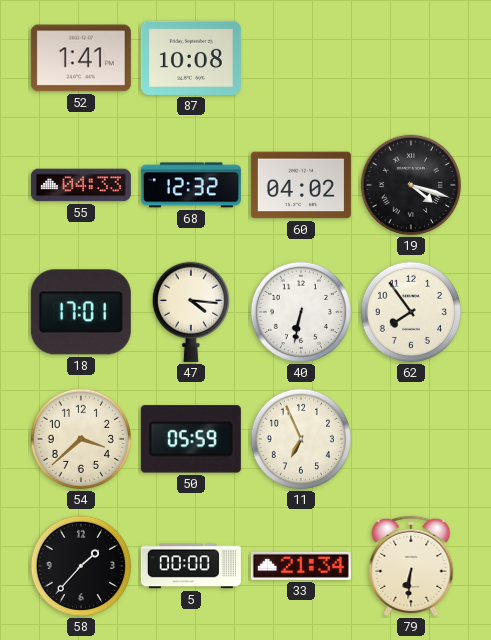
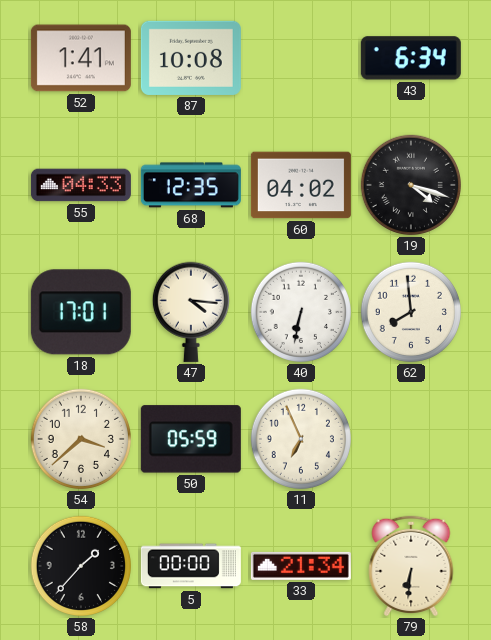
43: none -> 6:34 (411, 58)
68: 12:32 -> 12:35 (191, 185)
62: 7:54 -> 7:59 (411, 312)
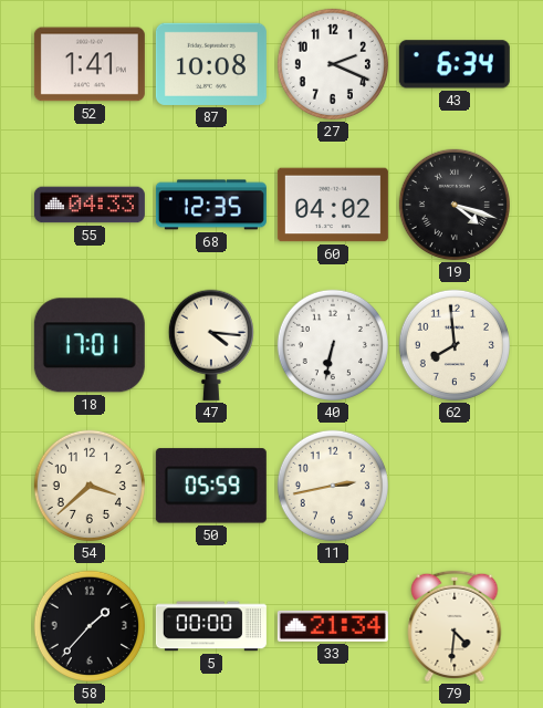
27: none -> 2:19 (333, 64)
11: 6:56 -> 2:43 (333, 486)
79: 6:31 -> 4:31 (455, 626)
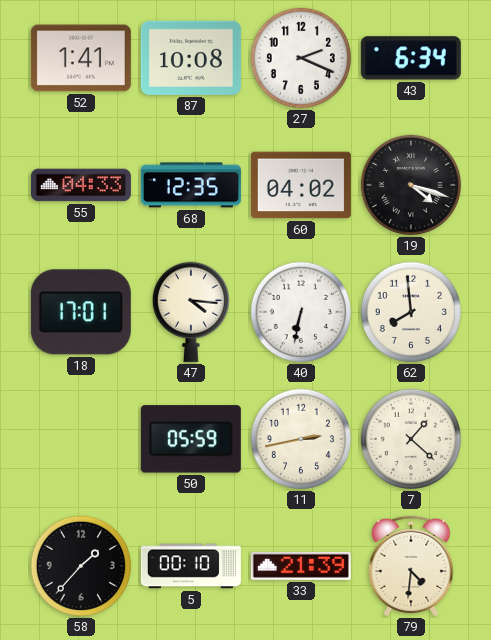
54: 3:38 -> none (90, 486)
7: none -> 1:22 (411, 439)
5: 00:00 -> 00:10 (191, 566)
33: 21:34 -> 21:39 (301, 566)
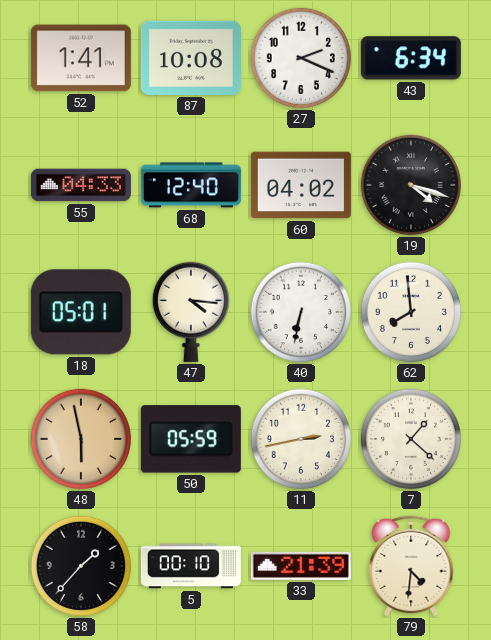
68: 12:35 -> 12:40 (191, 185)
18: 17:01 -> 05:01 (81, 312)
48: none -> 5:58 (81, 439)
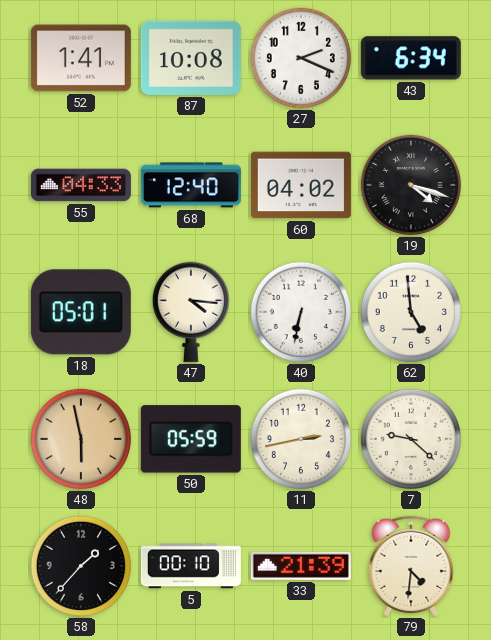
62: 7:59 -> 4:59 (411, 312)
7: 1:22 -> 9:22 (411, 439)
